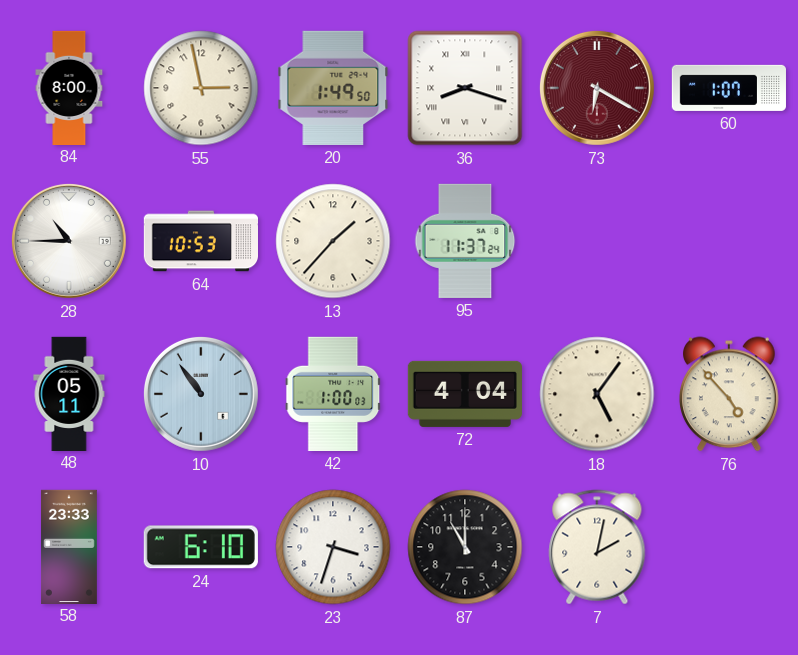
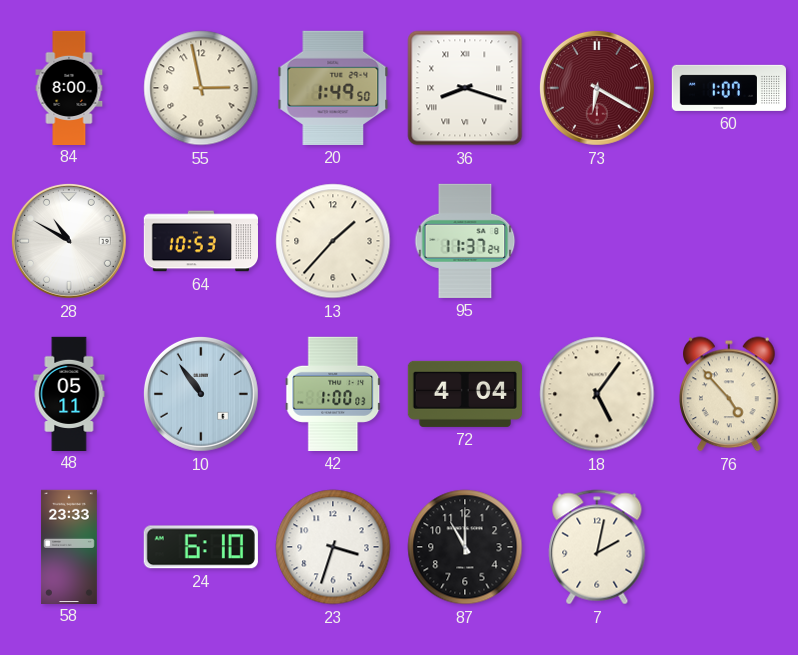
28: 10:45 -> 10:50 (69, 241)
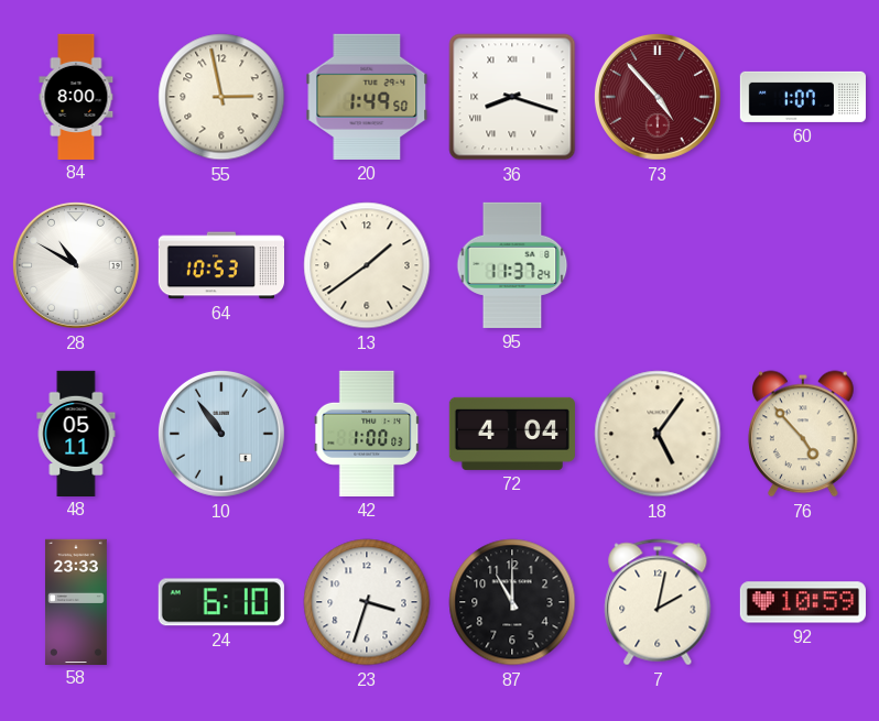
73: 6:20 -> 4:53 (658, 97)
13: 1:37 -> 1:39 (367, 265)
92: none -> 10:59 (803, 602)
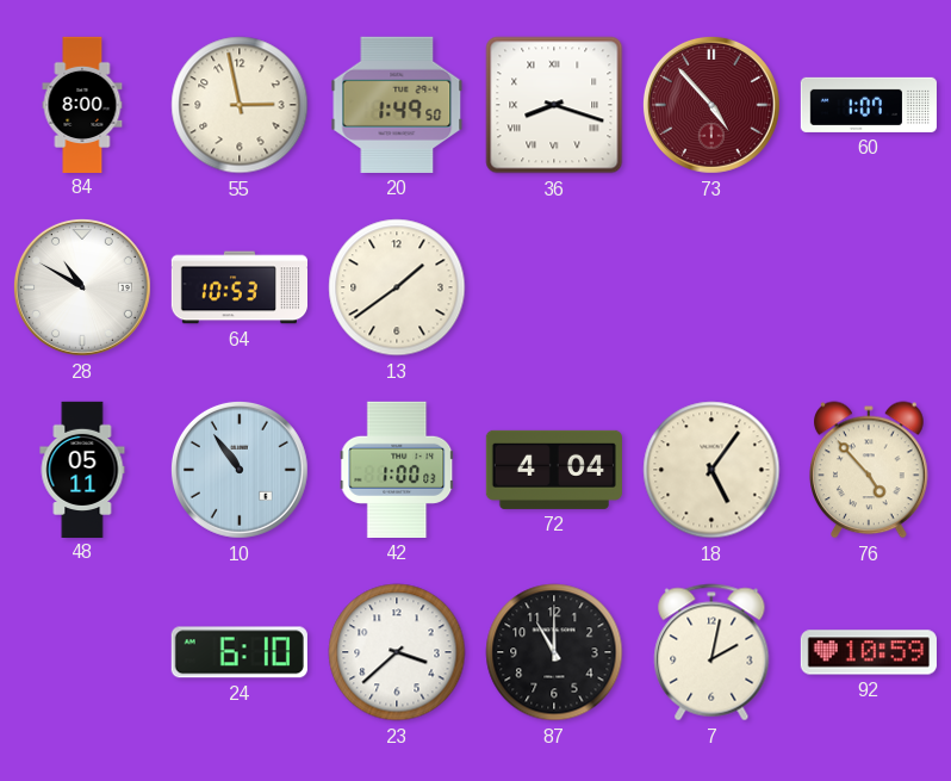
95: 11:37 -> none (512, 265)
58: 23:33 -> none (76, 601)
23: 3:33 -> 3:38 (397, 652)
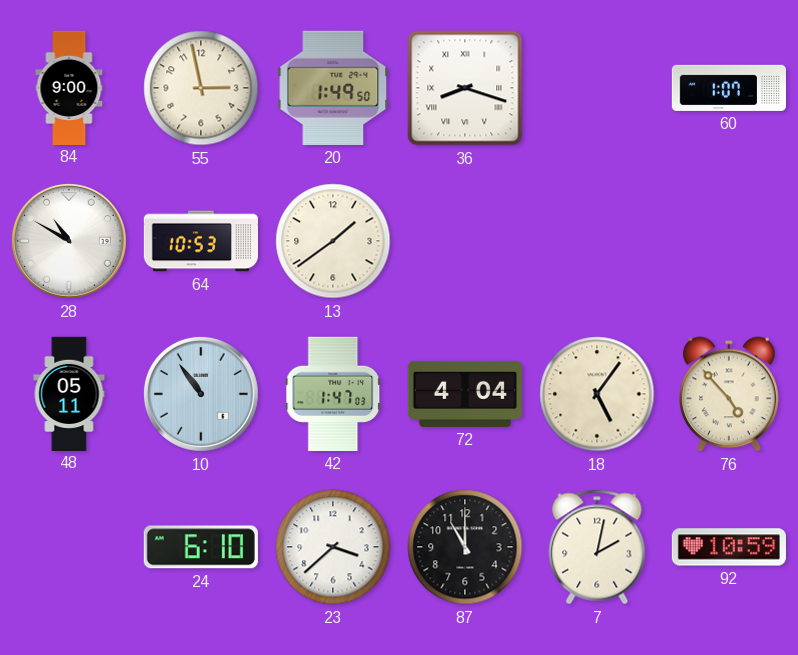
84: 8:00 -> 9:00 (69, 87)
73: 4:53 -> none (711, 105)
42: 1:00 -> 1:47 (333, 394)
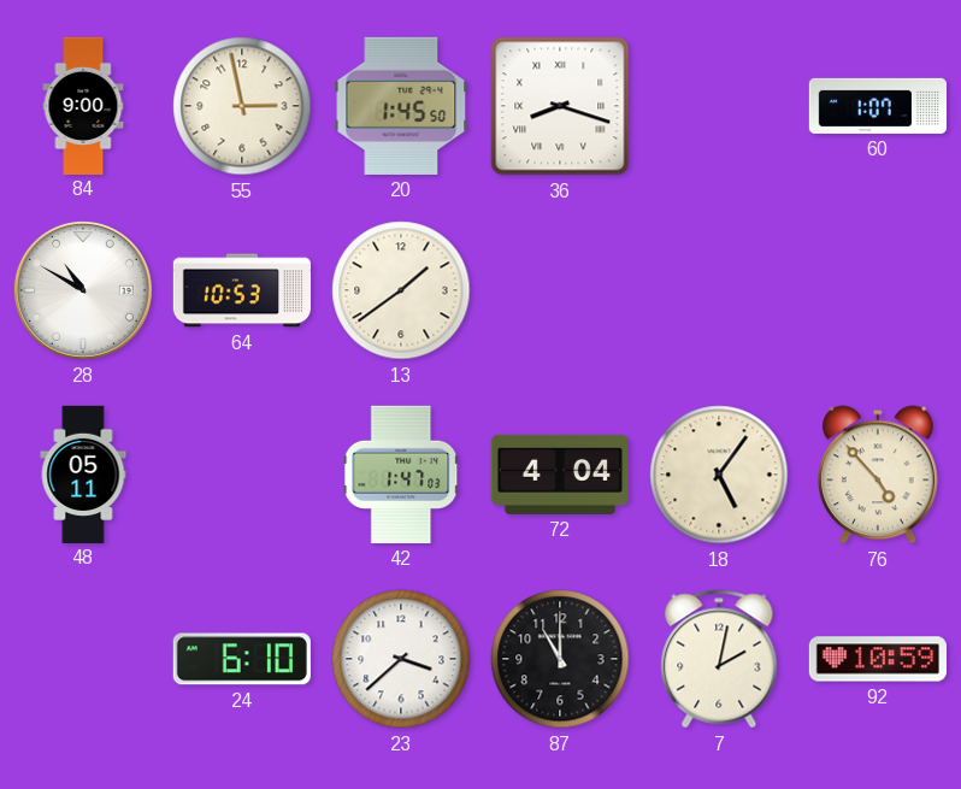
20: 1:49 -> 1:45 (401, 106)
10: 10:54 -> none (201, 394)
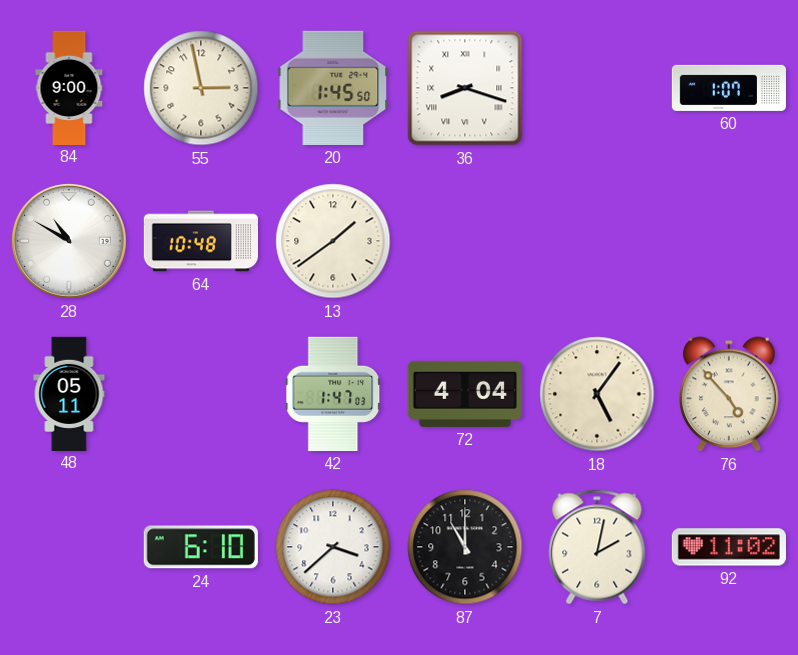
64: 10:53 -> 10:48 (200, 241)
92: 10:59 -> 11:02 (729, 547)
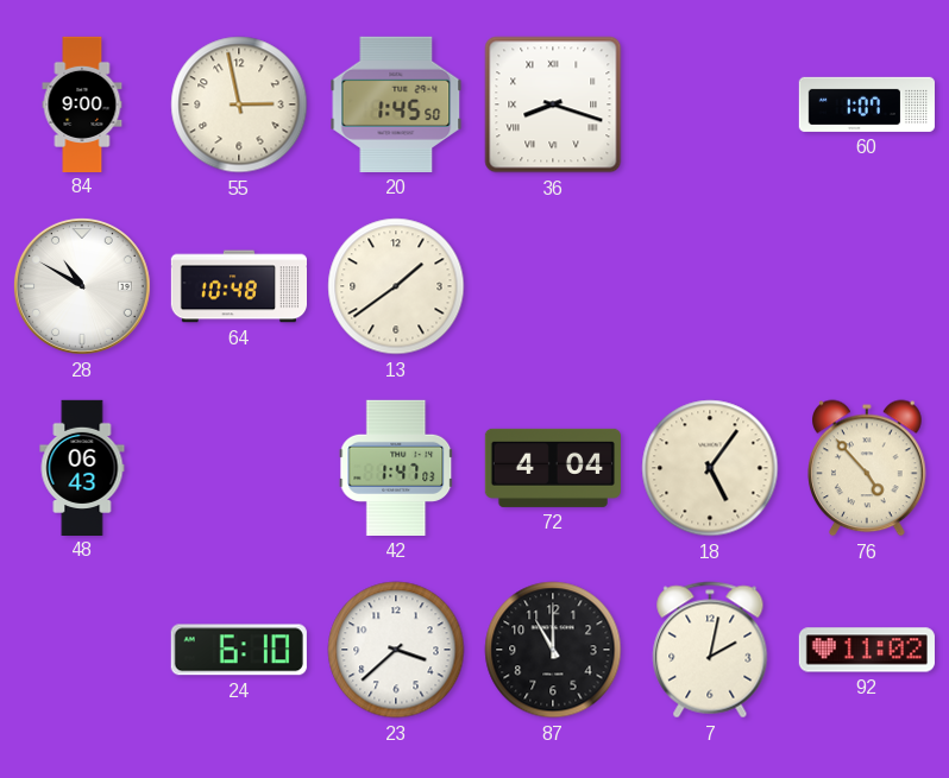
48: 05:11 -> 06:43 (82, 467)
